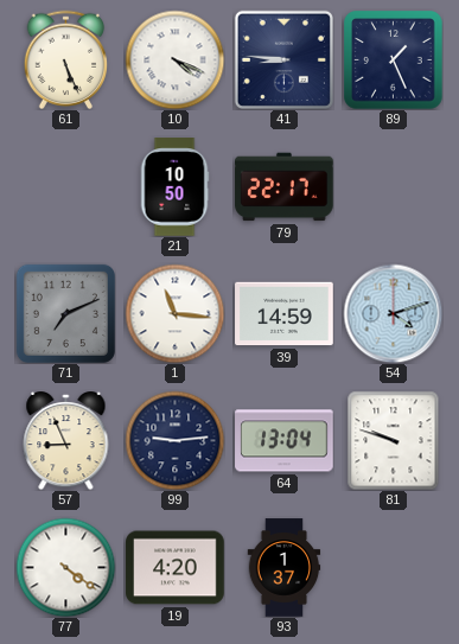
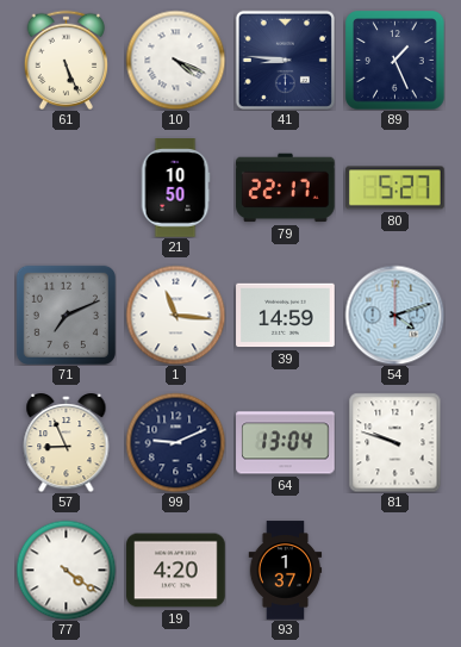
80: none -> 5:27 (395, 188)
99: 9:14 -> 9:11 (175, 442)
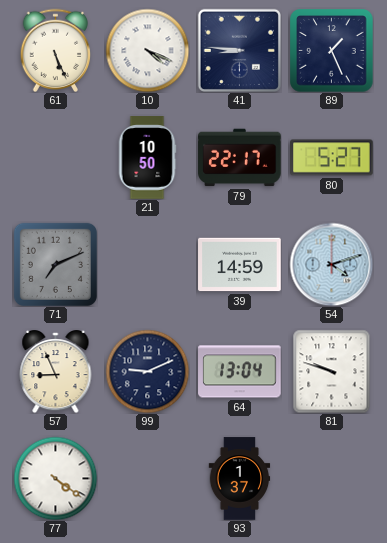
1: 11:16 -> none (175, 315)
19: 4:20 -> none (176, 571)
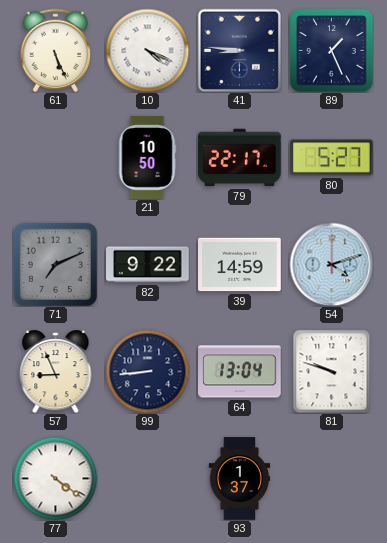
82: none -> 9:22 (148, 265)
99: 9:11 -> 8:44 (147, 371)
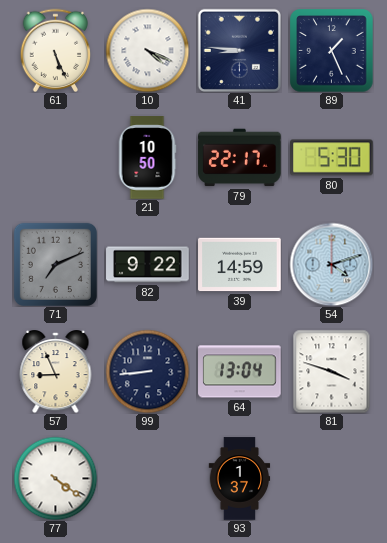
80: 5:27 -> 5:30 (332, 158)
81: 9:48 -> 3:48 (332, 371)
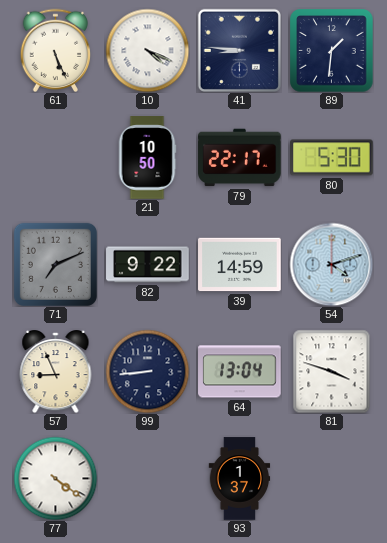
89: 1:26 -> 1:31 (331, 50)
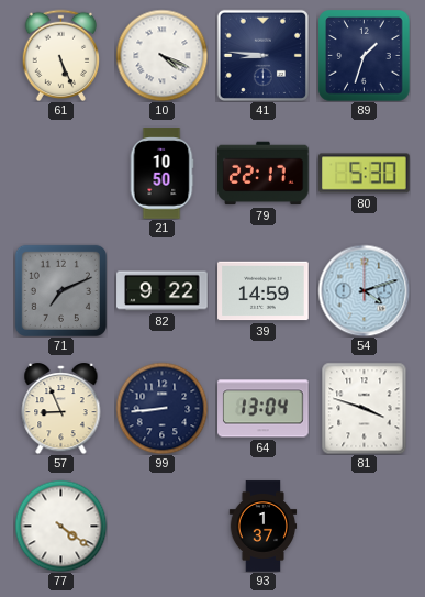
89: 1:31 -> 1:33 (364, 55)
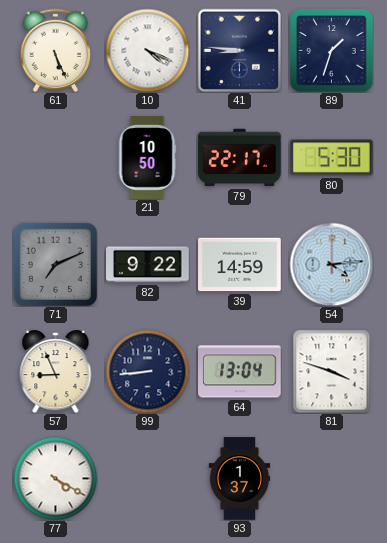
54: 4:12 -> 4:14 (331, 264)
77: 4:21 -> 4:20 (55, 478)
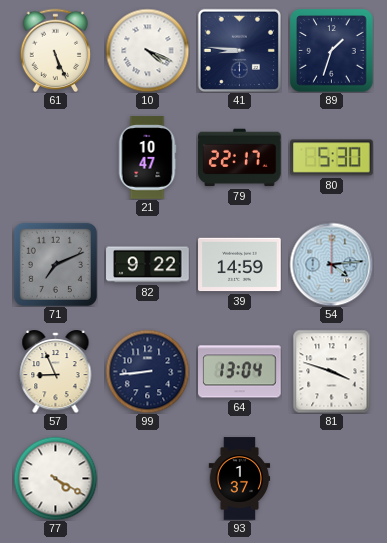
21: 10:50 -> 10:47 (147, 158)
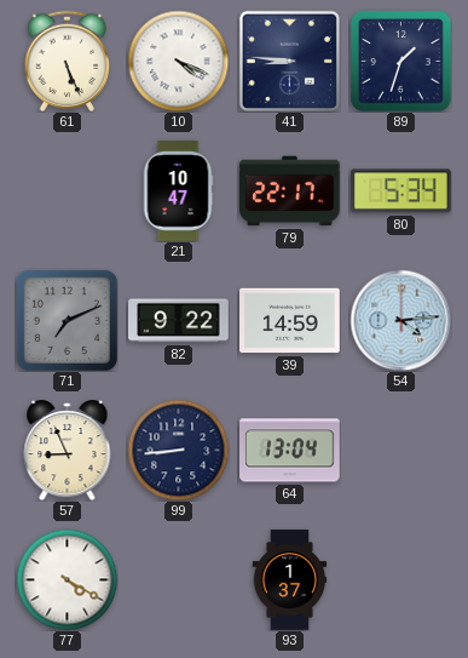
80: 5:30 -> 5:34 (401, 191)
81: 3:48 -> none (332, 371)
